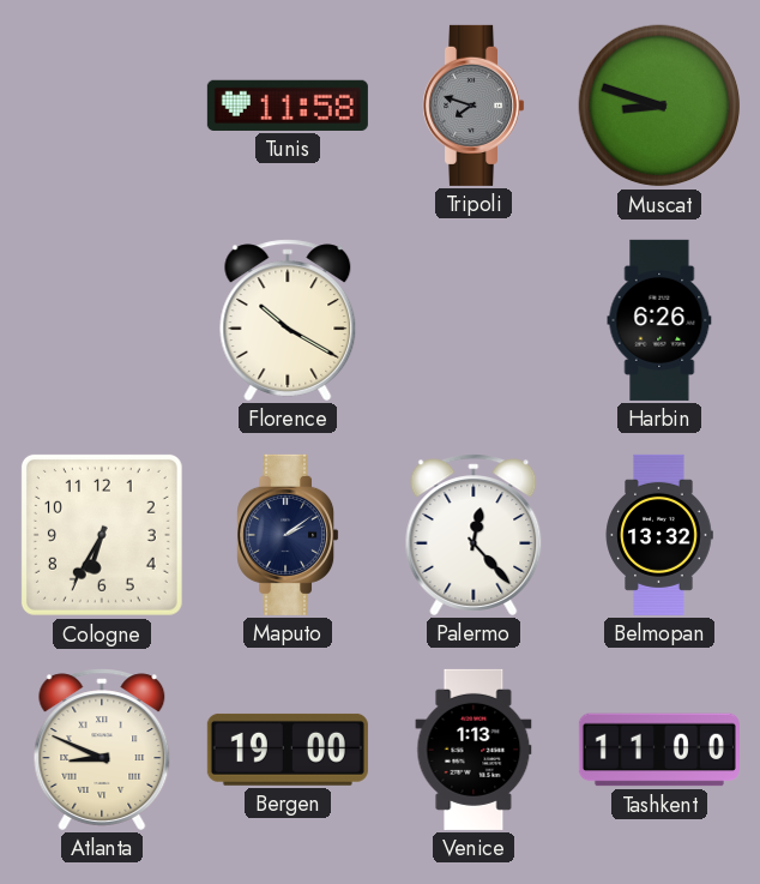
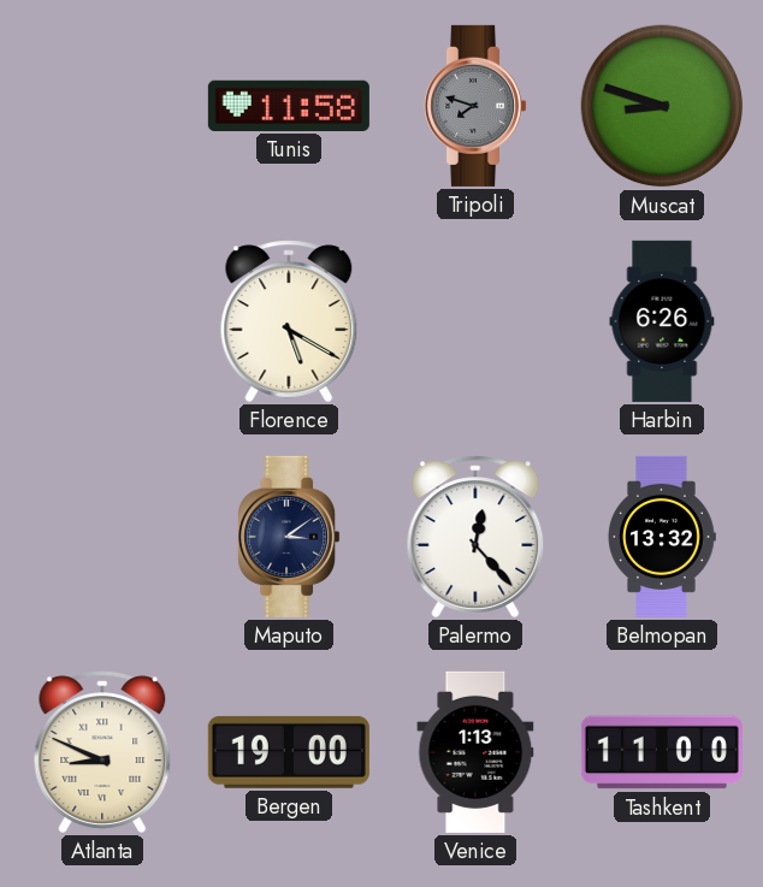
Florence: 10:20 -> 5:20 (289, 321)
Cologne: 6:35 -> none (102, 535)
Maputo: 2:09 -> 3:09 (289, 537)
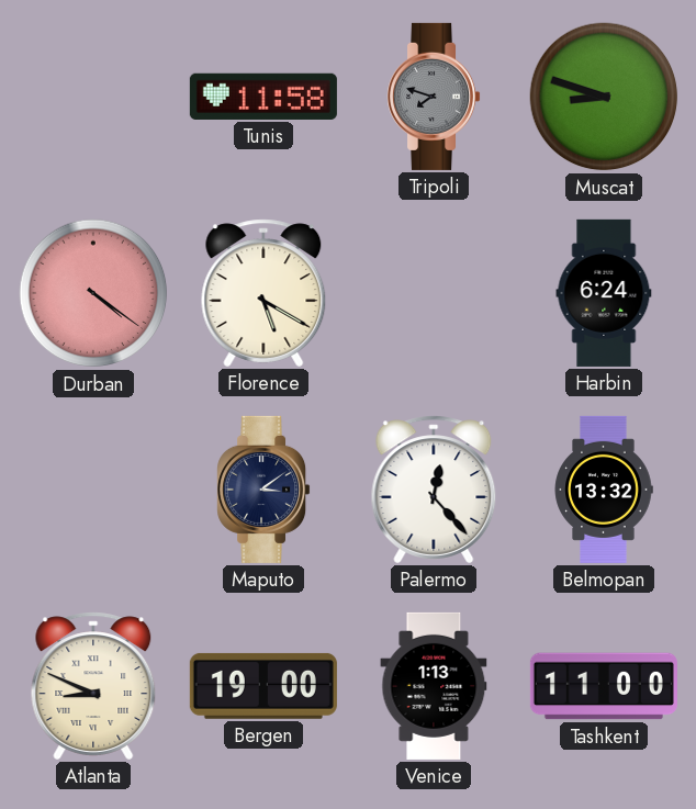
Durban: none -> 4:21 (93, 293)
Harbin: 6:26 -> 6:24 (604, 293)
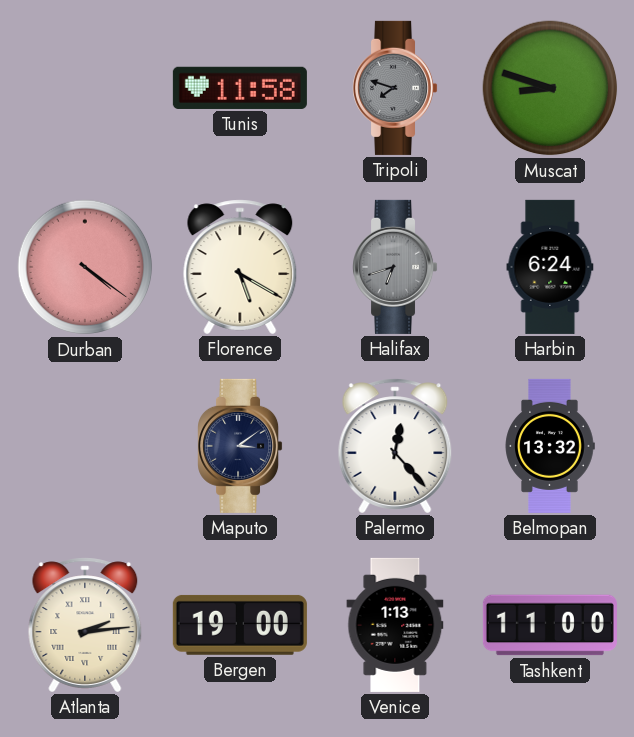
Halifax: none -> 6:42 (395, 267)
Atlanta: 8:49 -> 2:14 (85, 625)
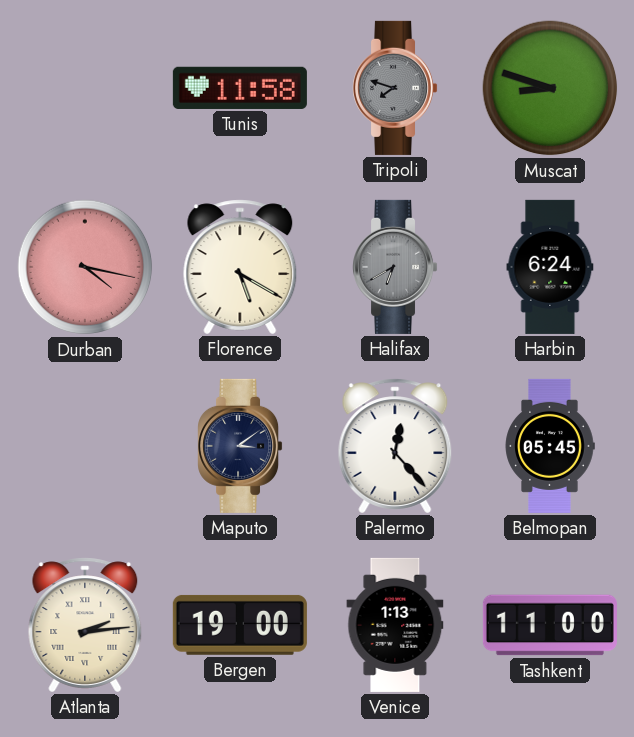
Durban: 4:21 -> 4:17 (85, 267)
Halifax: 6:42 -> 6:40 (395, 267)
Belmopan: 13:32 -> 05:45 (550, 446)
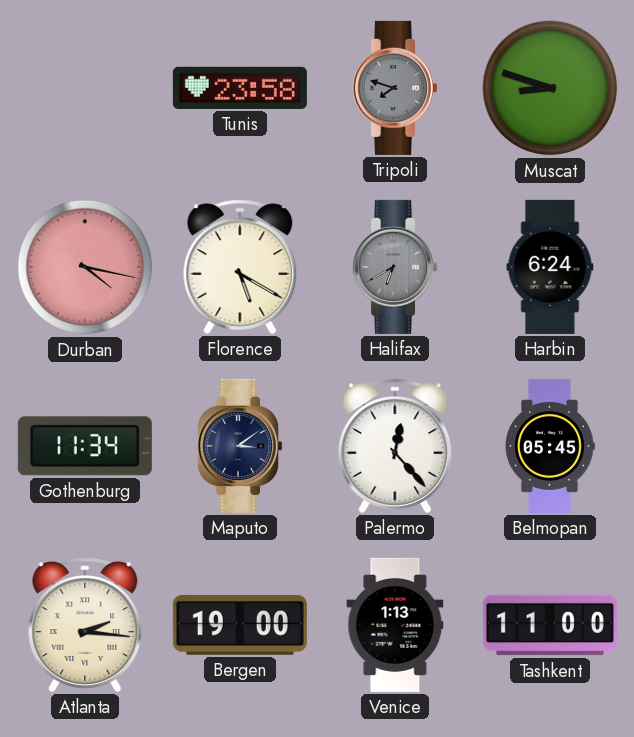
Tunis: 11:58 -> 23:58 (240, 88)
Gothenburg: none -> 11:34 (85, 446)
Atlanta: 2:14 -> 2:16 (85, 625)
